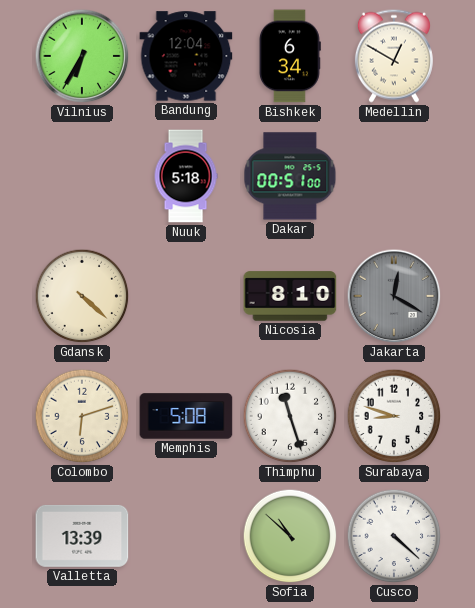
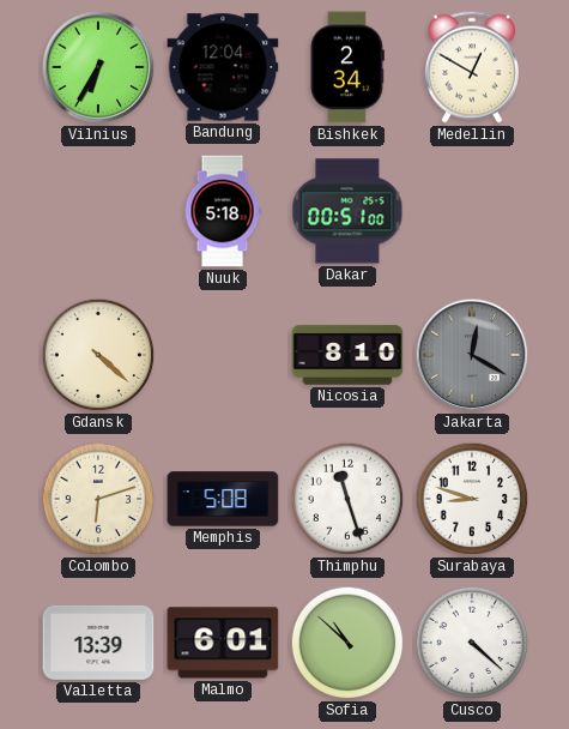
Bishkek: 6:34 -> 2:34 (347, 67)
Malmo: none -> 6:01 (223, 643)
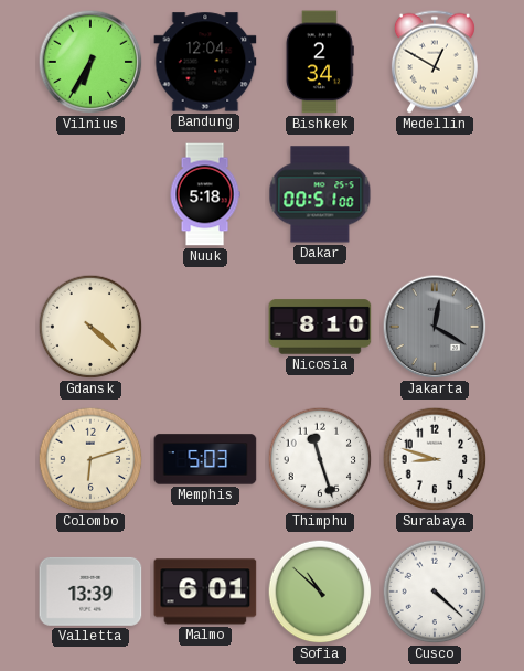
Memphis: 5:08 -> 5:03 (205, 459)
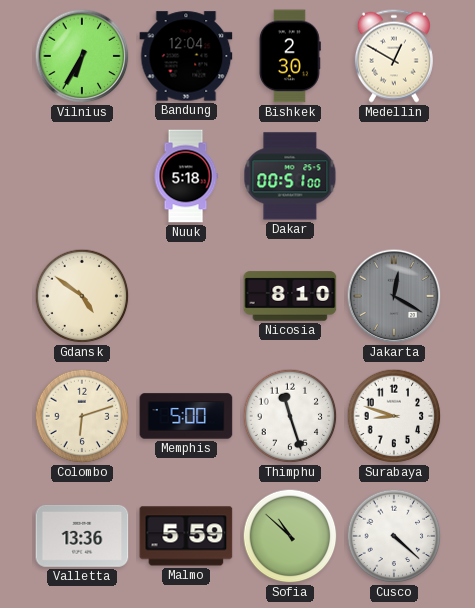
Bishkek: 2:34 -> 2:30 (290, 56)
Gdansk: 4:22 -> 4:51 (82, 296)
Memphis: 5:03 -> 5:00 (186, 416)
Valletta: 13:39 -> 13:36 (82, 536)
Malmo: 6:01 -> 5:59 (186, 536)
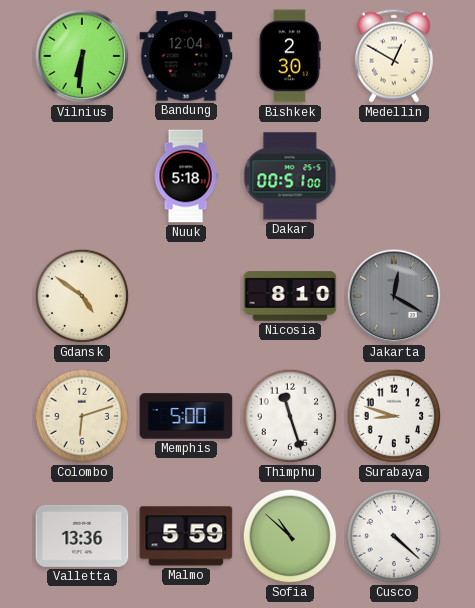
Vilnius: 6:35 -> 6:31 (82, 56)
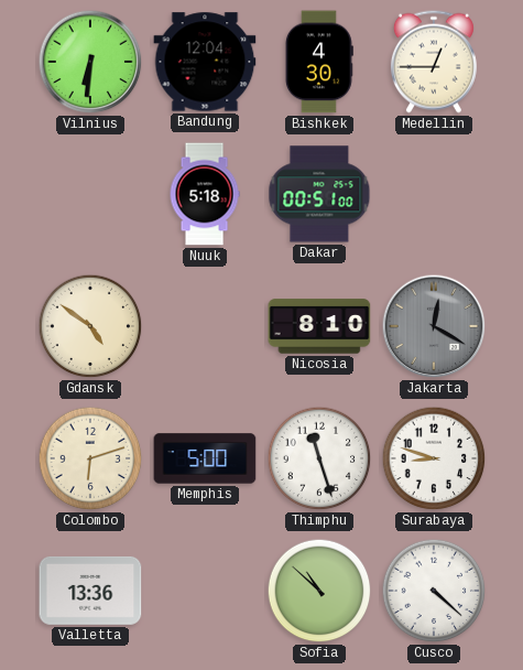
Bishkek: 2:30 -> 4:30 (319, 62)
Medellin: 12:50 -> 12:45 (434, 62)
Malmo: 5:59 -> none (186, 536)
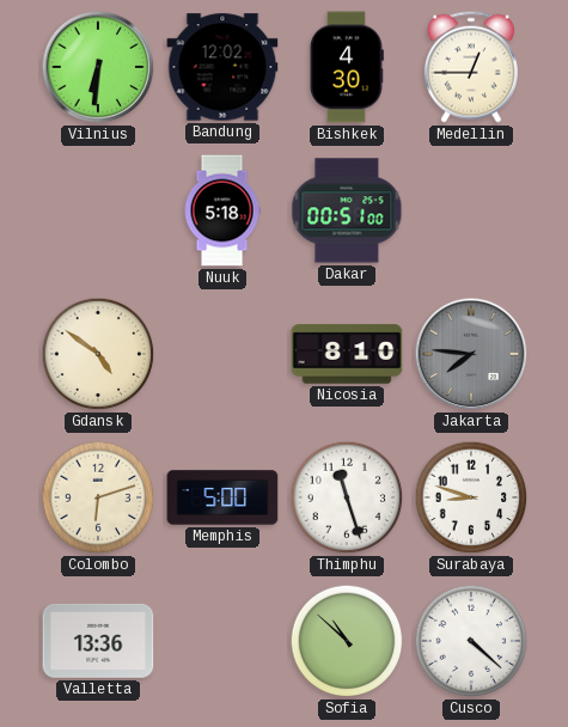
Bandung: 12:04 -> 12:02 (222, 67)
Jakarta: 12:20 -> 7:46 (471, 354)
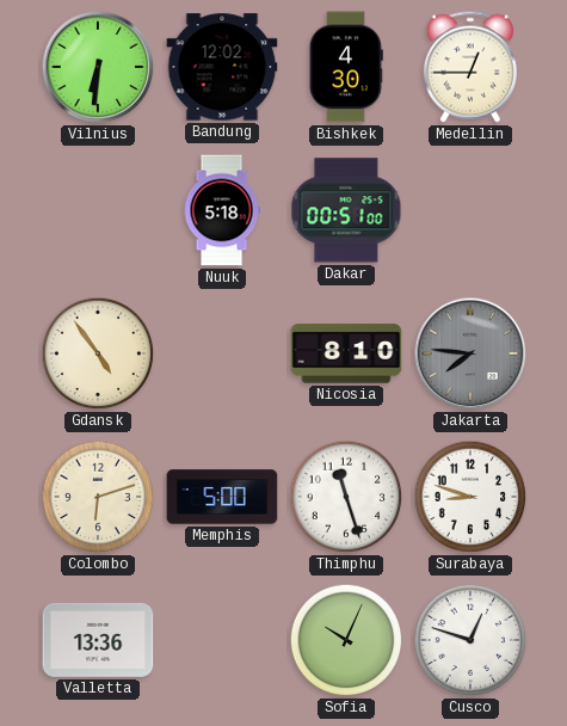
Gdansk: 4:51 -> 4:54 (98, 353)
Sofia: 10:52 -> 10:04 (346, 640)
Cusco: 4:22 -> 12:48 (470, 640)
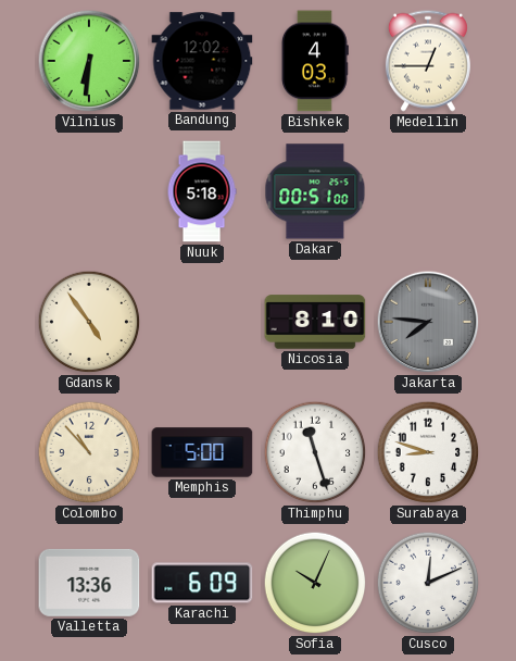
Bishkek: 4:30 -> 4:03 (315, 61)
Colombo: 6:12 -> 10:53 (89, 452)
Karachi: none -> 6:09 (202, 583)
Cusco: 12:48 -> 12:11 (428, 583)
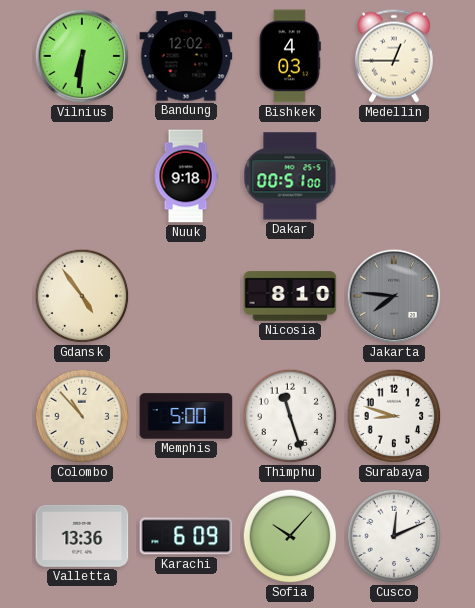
Nuuk: 5:18 -> 9:18 (186, 176)
Sofia: 10:04 -> 10:07 (290, 536)
